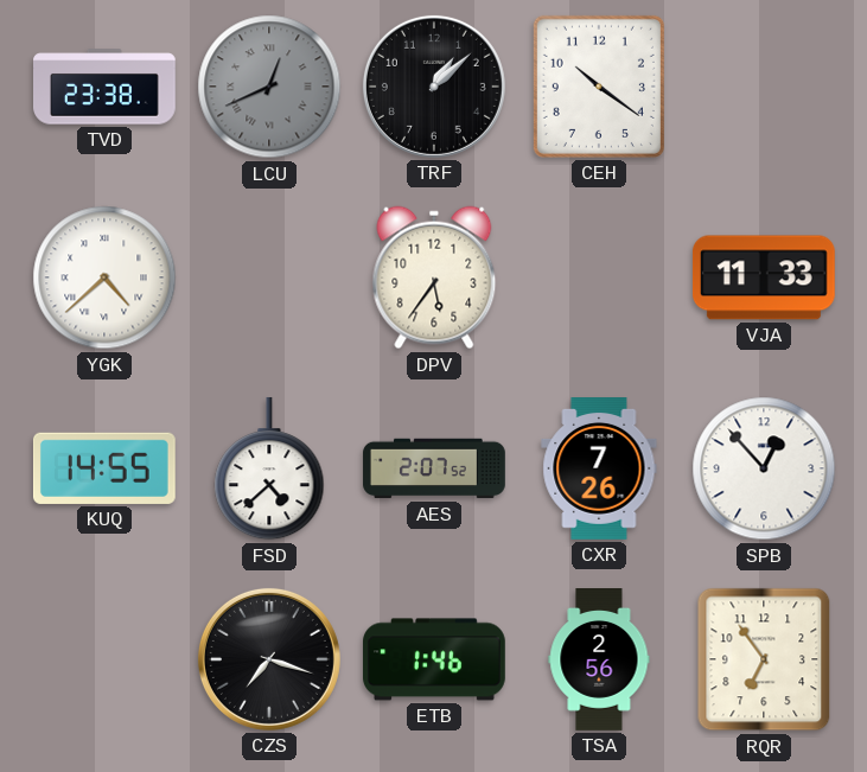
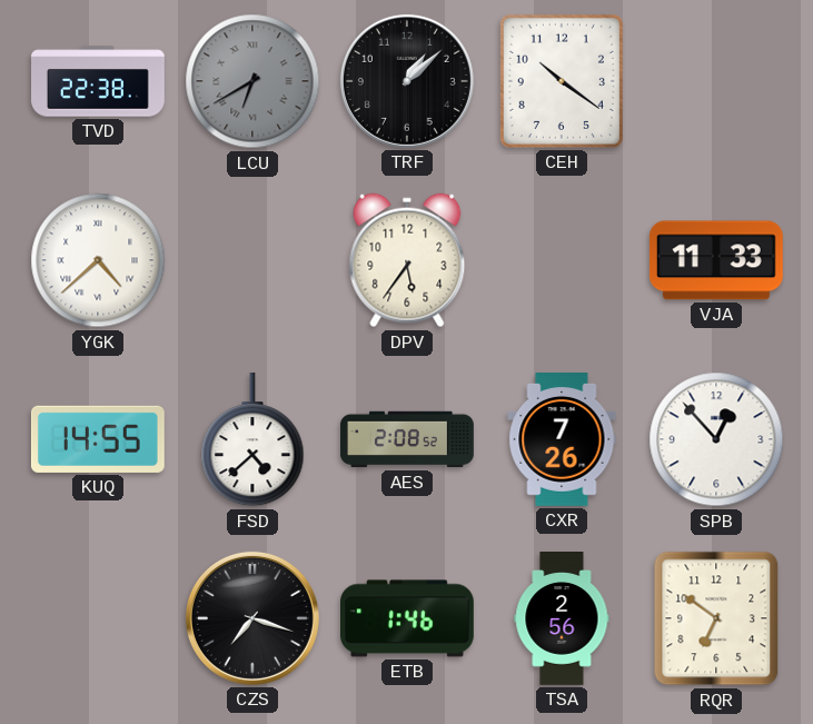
TVD: 23:38 -> 22:38 (99, 81)
LCU: 12:41 -> 6:40 (252, 81)
AES: 2:07 -> 2:08 (407, 439)
RQR: 6:54 -> 6:51 (716, 618)
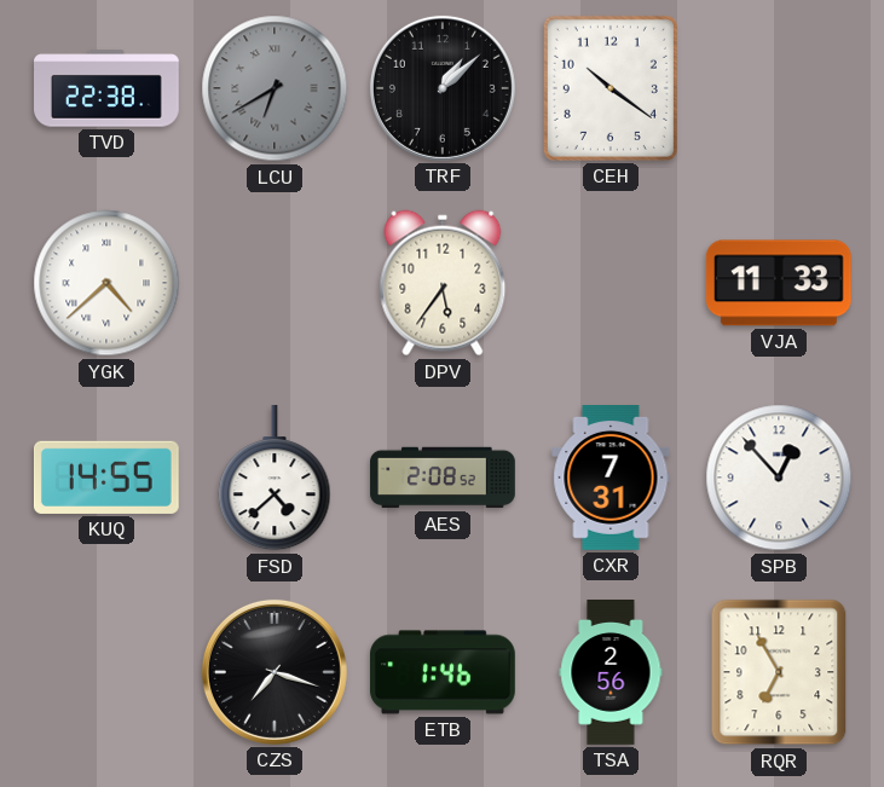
CXR: 7:26 -> 7:31 (611, 479)
RQR: 6:51 -> 6:55 (779, 672)
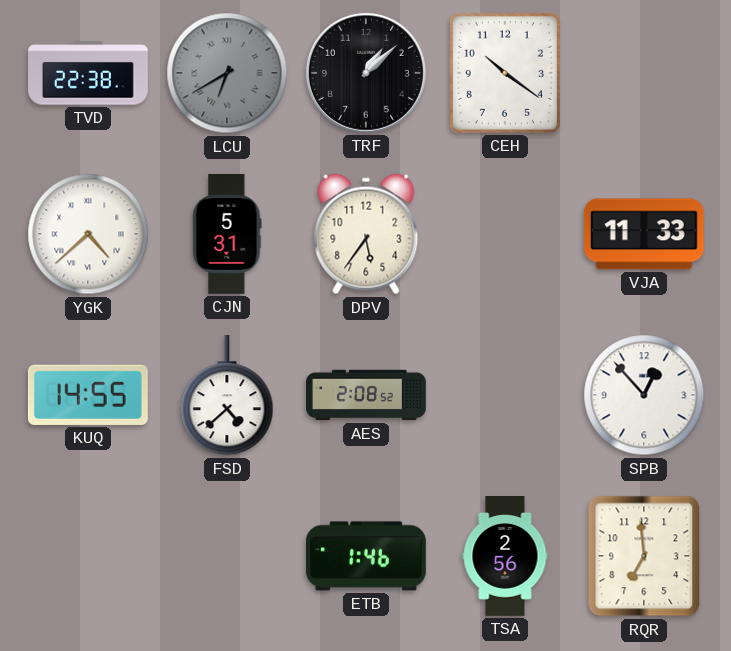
CJN: none -> 5:31 (227, 235)
CXR: 7:31 -> none (611, 479)
CZS: 7:18 -> none (275, 672)
RQR: 6:55 -> 6:59 (644, 556)
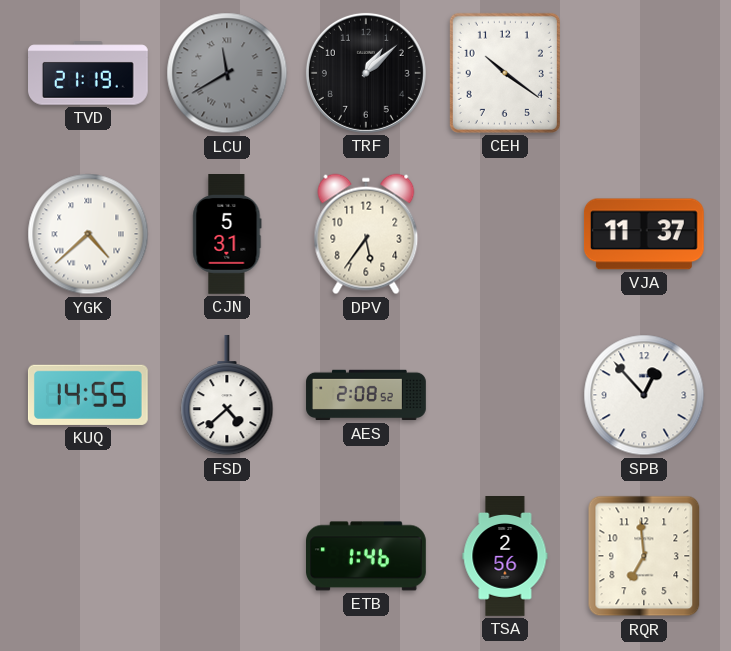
TVD: 22:38 -> 21:19 (89, 73)
LCU: 6:40 -> 11:40 (227, 73)
VJA: 11:33 -> 11:37 (644, 234)
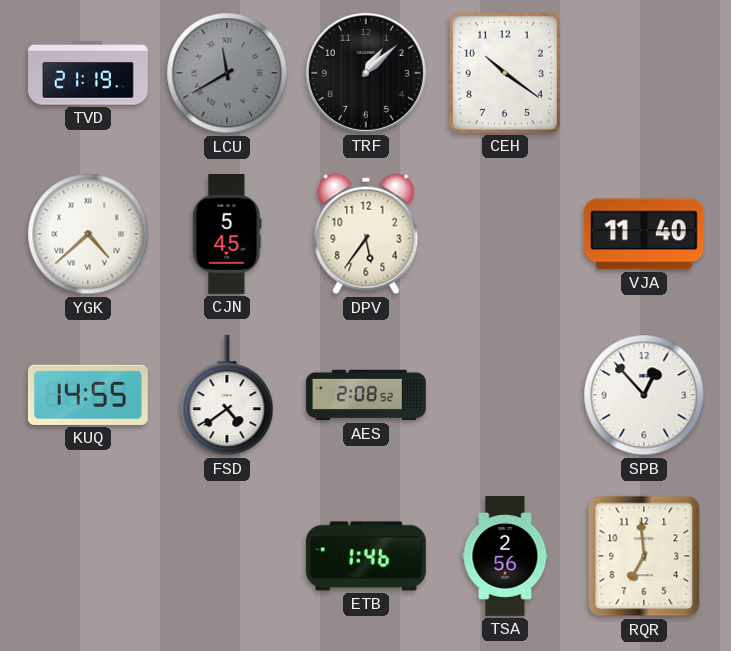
CJN: 5:31 -> 5:45 (227, 235)
VJA: 11:37 -> 11:40 (644, 234)
FSD: 4:38 -> 4:39 (227, 395)
